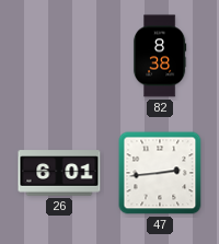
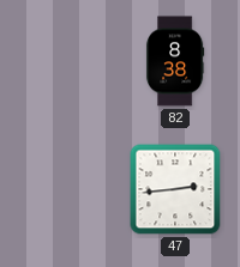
26: 6:01 -> none (59, 173)
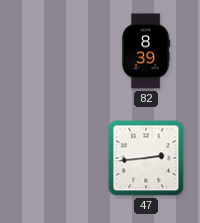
82: 8:38 -> 8:39 (146, 51)
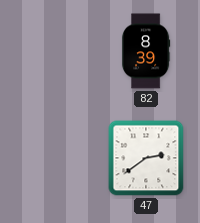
47: 2:44 -> 2:39 (146, 158)
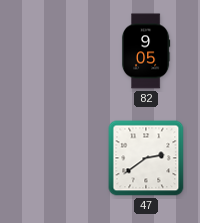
82: 8:39 -> 9:05 (146, 51)
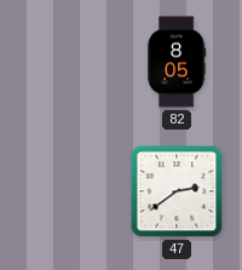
82: 9:05 -> 8:05 (177, 62)
